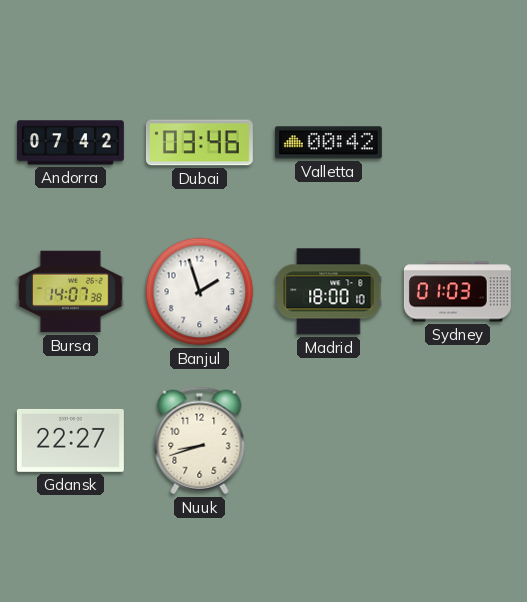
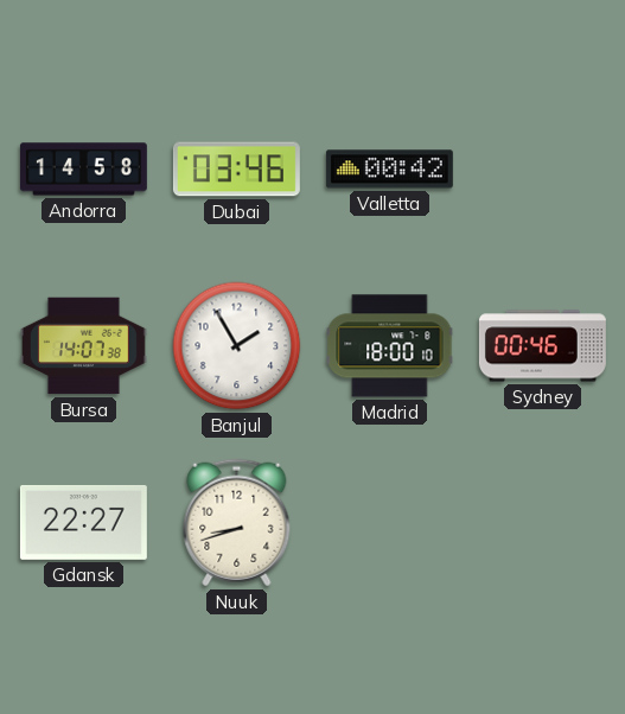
Andorra: 07:42 -> 14:58 (83, 170)
Banjul: 1:57 -> 1:55 (237, 346)
Sydney: 01:03 -> 00:46 (542, 346)
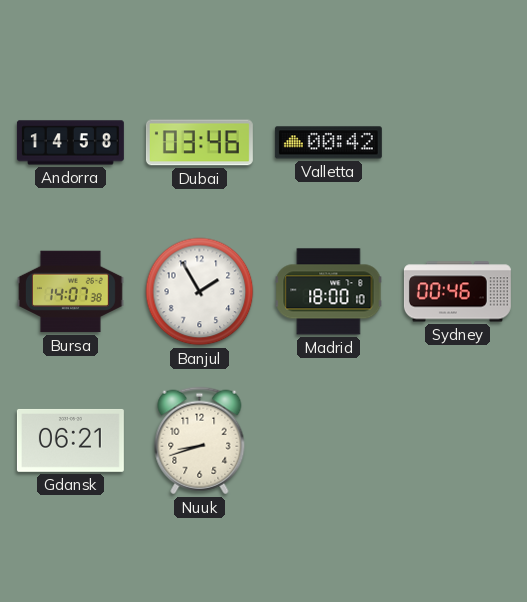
Gdansk: 22:27 -> 06:21 (70, 440)
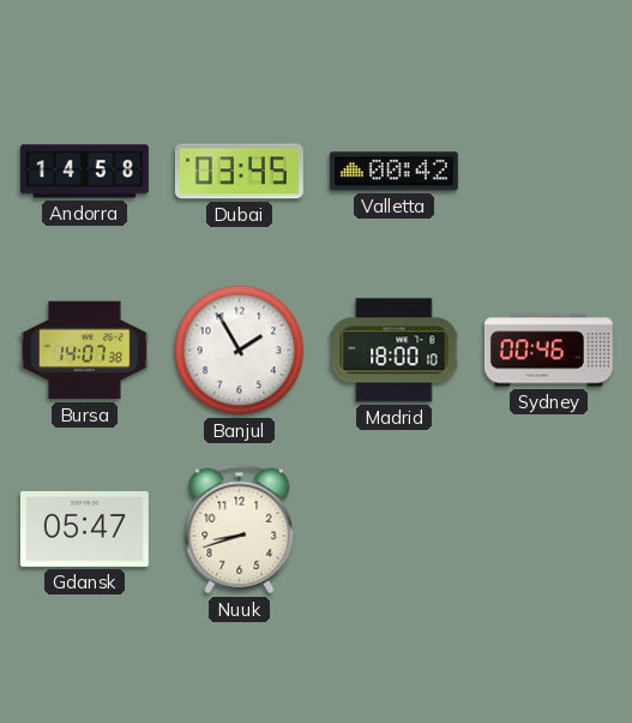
Dubai: 03:46 -> 03:45 (239, 172)
Gdansk: 06:21 -> 05:47 (84, 528)
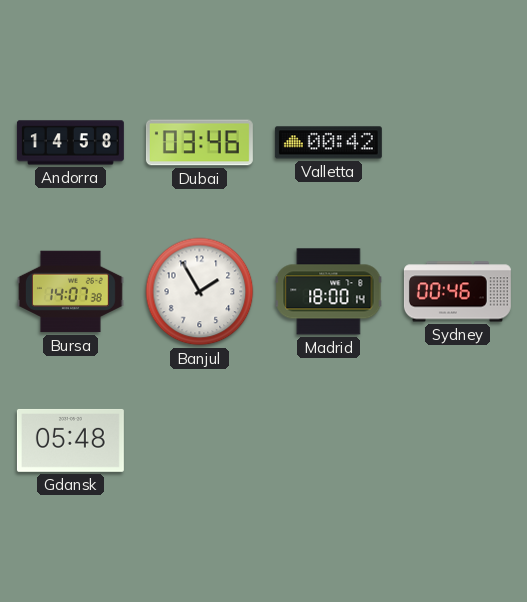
Dubai: 03:45 -> 03:46 (199, 143)
Madrid: 18:00:10 -> 18:00:14 (329, 292)
Gdansk: 05:47 -> 05:48 (70, 440)
Nuuk: 8:42 -> none (240, 530)
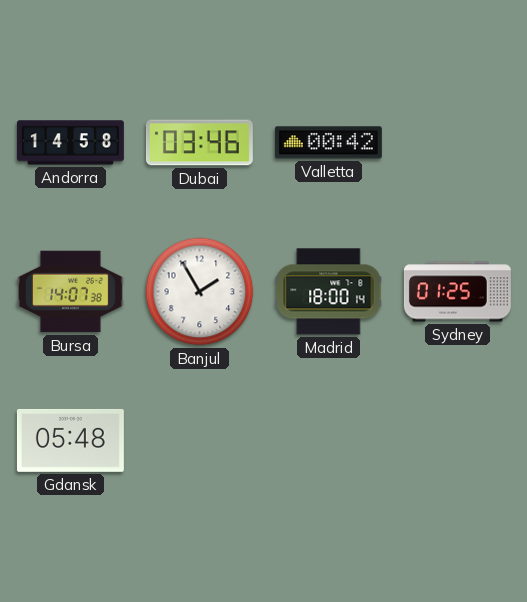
Sydney: 00:46 -> 01:25 (457, 292)
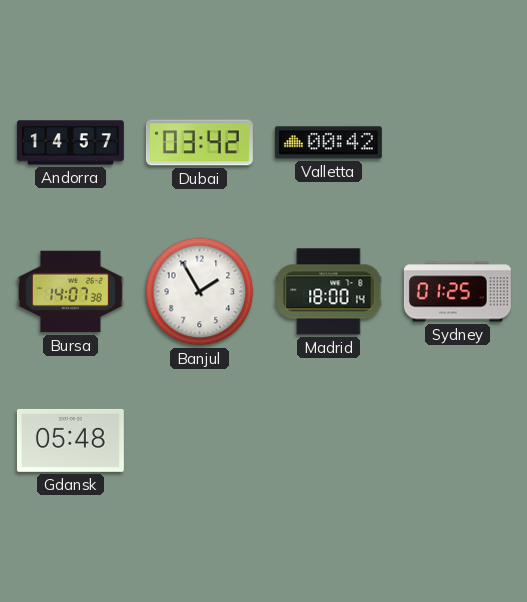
Andorra: 14:58 -> 14:57 (70, 143)
Dubai: 03:46 -> 03:42 (199, 143)
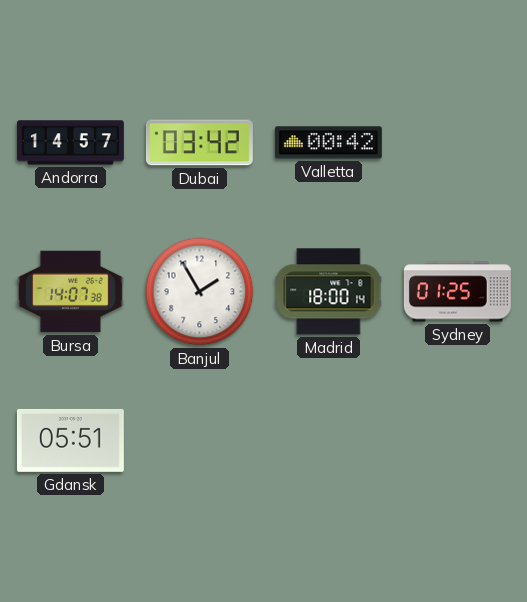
Gdansk: 05:48 -> 05:51 (70, 440)
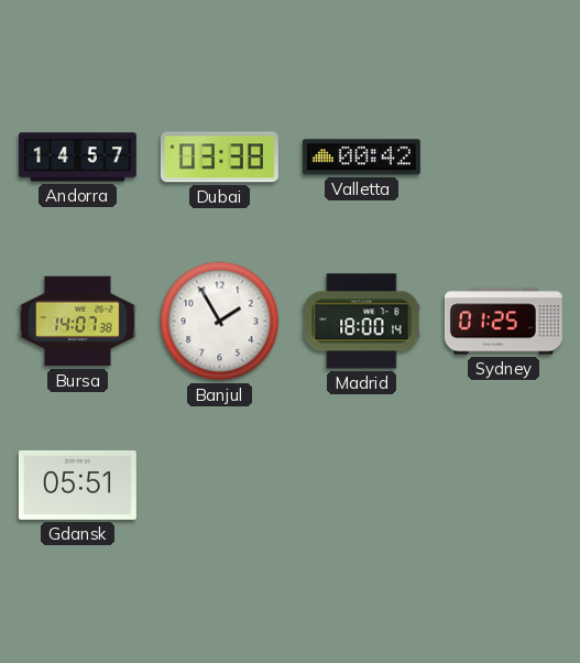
Dubai: 03:42 -> 03:38 (219, 157)
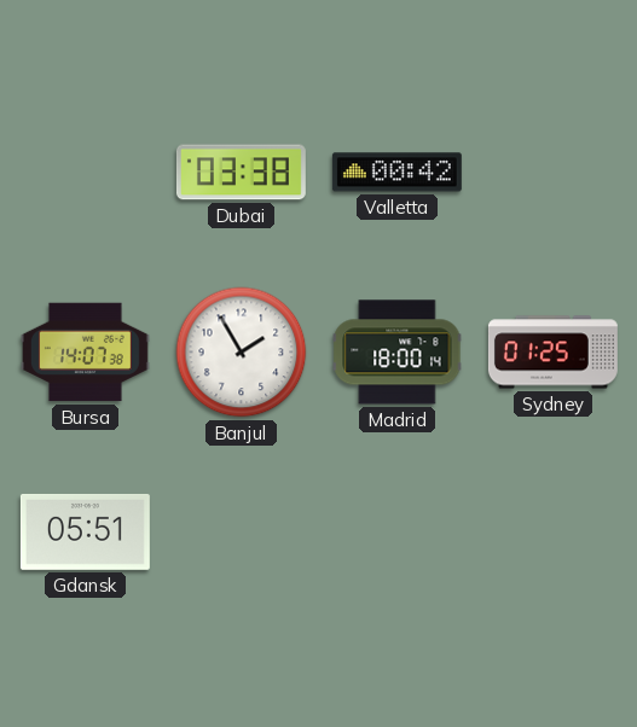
Andorra: 14:57 -> none (77, 157)
